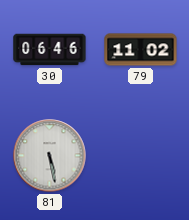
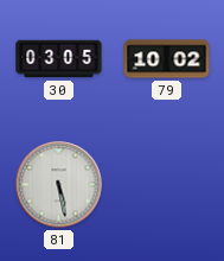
30: 06:46 -> 03:05 (59, 59)
79: 11:02 -> 10:02 (167, 59)
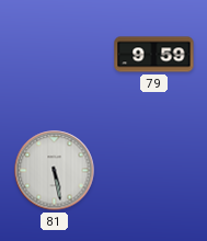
30: 03:05 -> none (59, 59)
79: 10:02 -> 9:59 (154, 55)
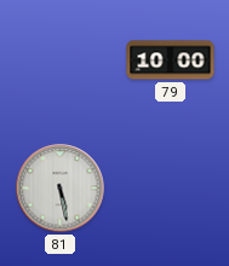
79: 9:59 -> 10:00 (171, 60)
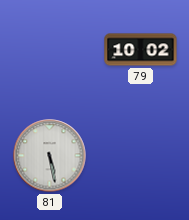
79: 10:00 -> 10:02 (141, 50)
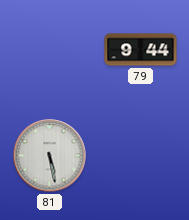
79: 10:02 -> 9:44 (141, 50)
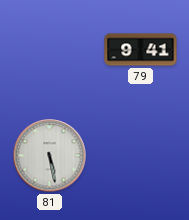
79: 9:44 -> 9:41 (141, 50)
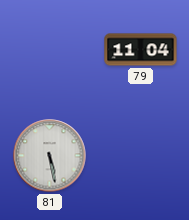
79: 9:41 -> 11:04 (141, 50)
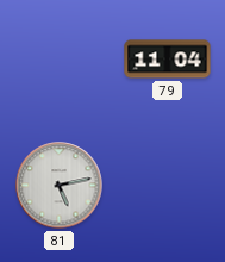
81: 5:28 -> 5:13 (60, 186)
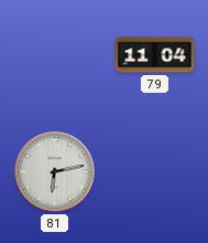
81: 5:13 -> 6:13 (55, 172)
